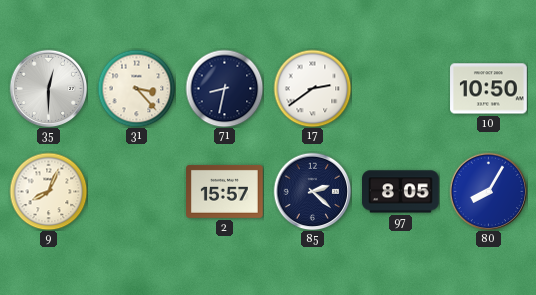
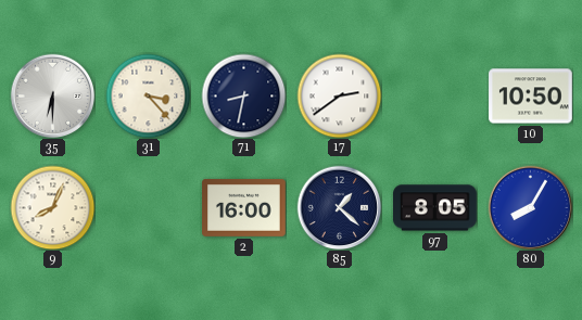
35: 12:30 -> 6:30 (52, 95)
2: 15:57 -> 16:00 (244, 207)
85: 2:22 -> 1:22 (339, 207)
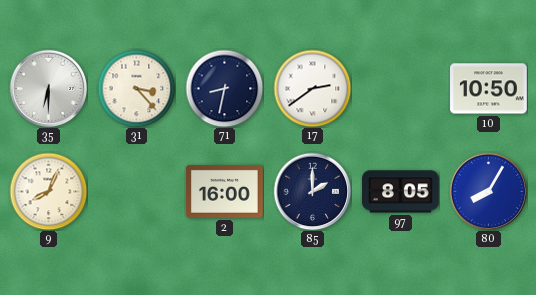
85: 1:22 -> 2:00 (312, 191)
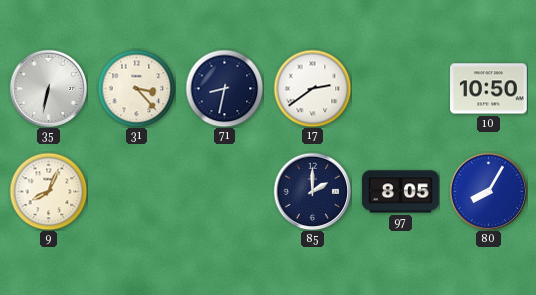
35: 6:30 -> 6:32 (48, 88)
2: 16:00 -> none (225, 191)
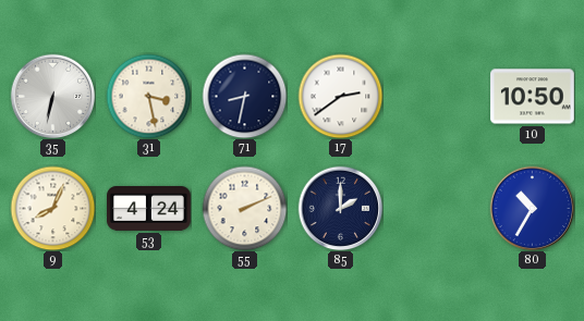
31: 3:23 -> 3:28 (148, 96)
53: none -> 4:24 (149, 209)
55: none -> 2:11 (244, 208)
97: 8:05 -> none (401, 192)
80: 8:05 -> 10:35 (532, 208)
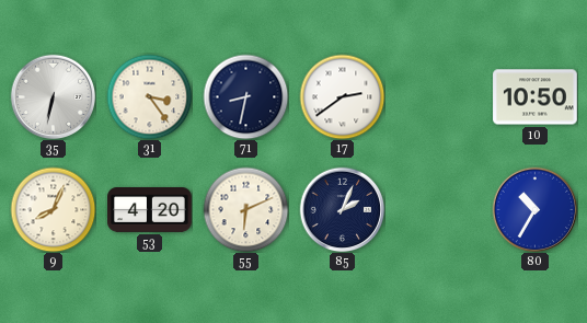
31: 3:28 -> 3:24 (149, 96)
53: 4:24 -> 4:20 (150, 210)
55: 2:11 -> 6:11 (245, 209)
85: 2:00 -> 2:04 (342, 209)
